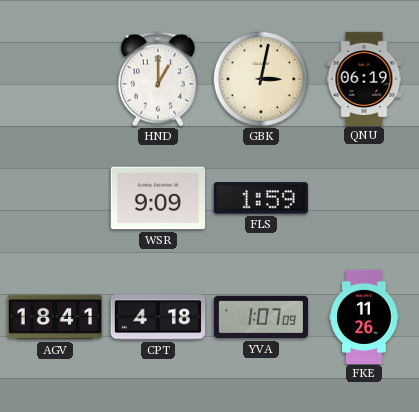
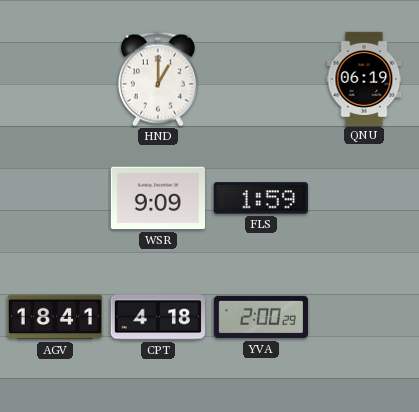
GBK: 3:02 -> none (261, 79)
YVA: 1:07 -> 2:00 (260, 317)
FKE: 11:26 -> none (364, 316)
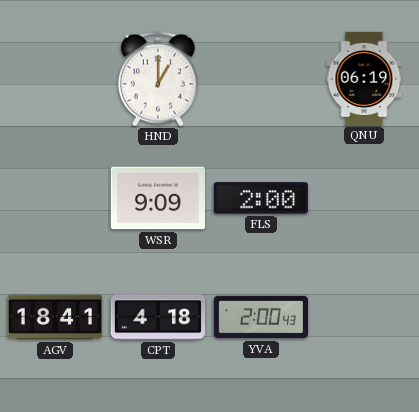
FLS: 1:59 -> 2:00 (261, 198)
YVA: 2:00:29 -> 2:00:43 (260, 317)
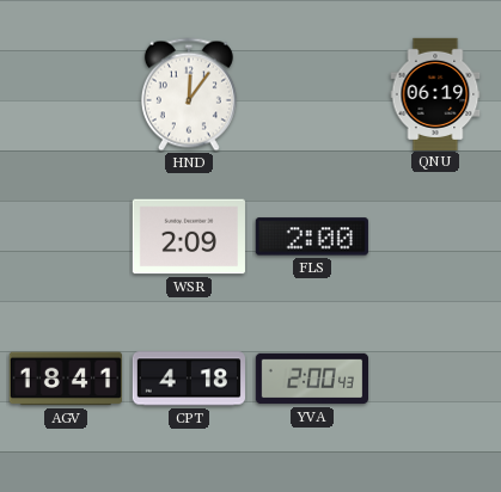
HND: 1:00 -> 12:06 (189, 94)
WSR: 9:09 -> 2:09 (189, 236)
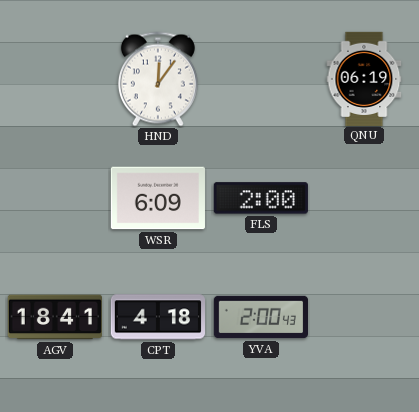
WSR: 2:09 -> 6:09 (158, 198)
